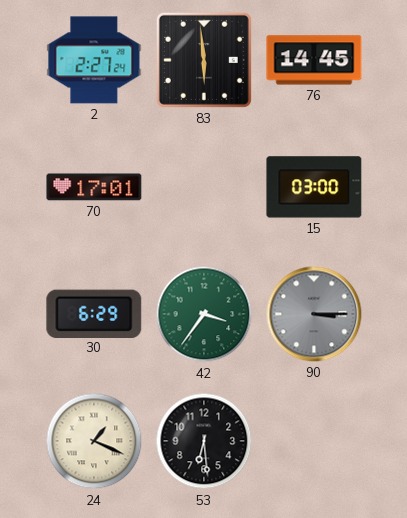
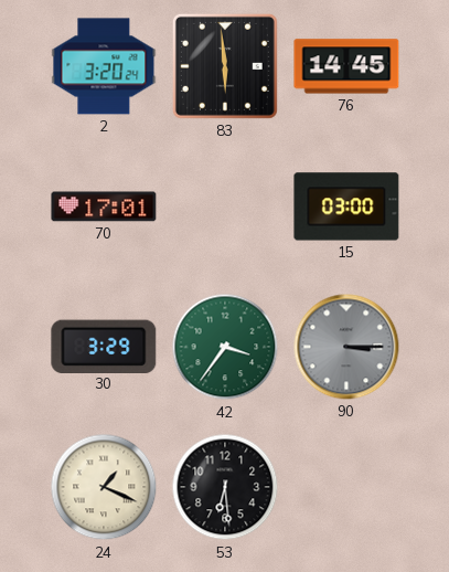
2: 2:27 -> 3:20 (104, 66)
30: 6:29 -> 3:29 (104, 346)
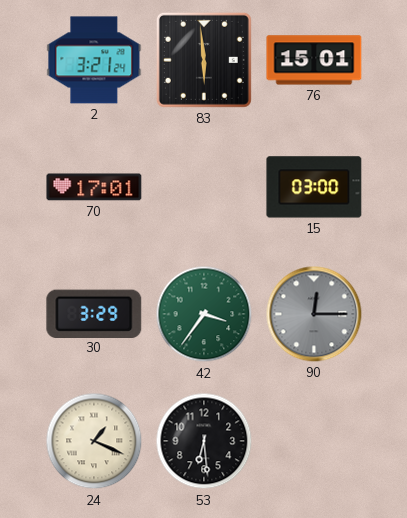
2: 3:20 -> 3:21 (94, 60)
76: 14:45 -> 15:01 (314, 60)
90: 3:15 -> 12:15 (314, 314)
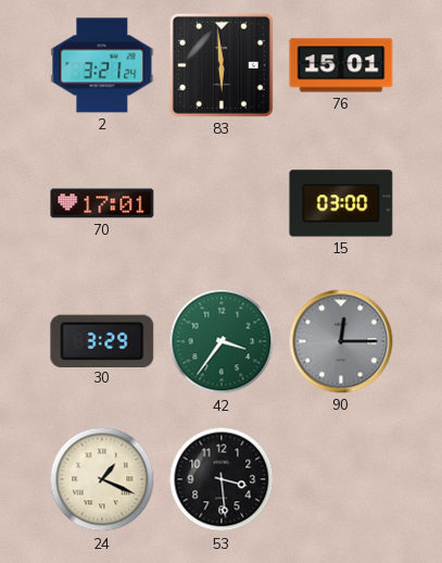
53: 6:29 -> 3:29 (222, 479)
